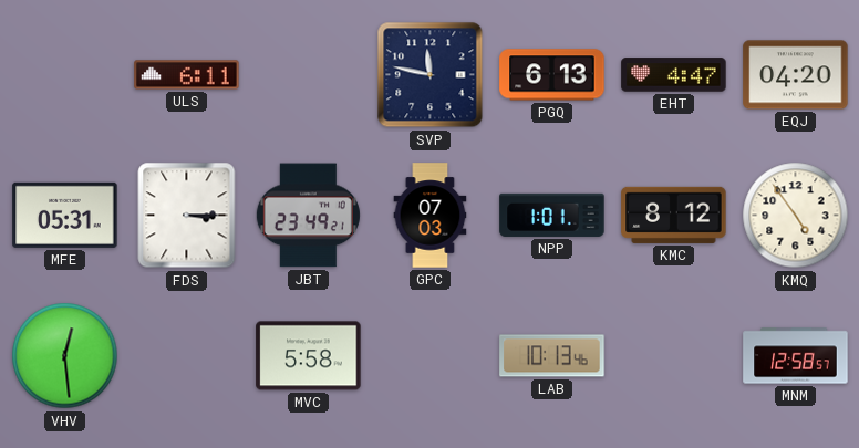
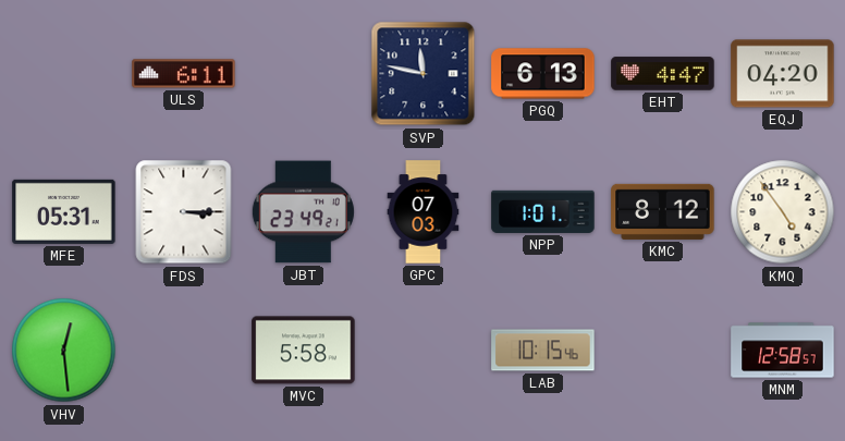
LAB: 10:13 -> 10:15 (543, 351)
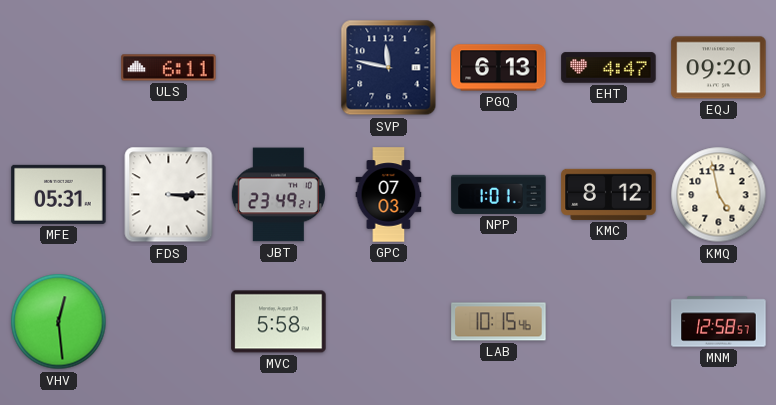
EQJ: 04:20 -> 09:20 (719, 68)
KMQ: 4:54 -> 4:58 (719, 195)
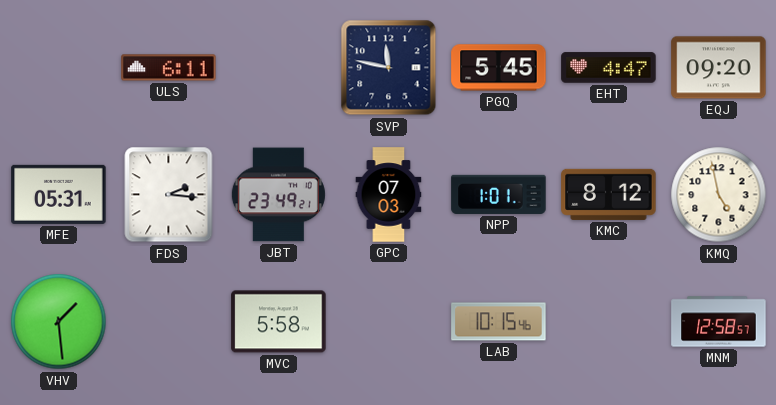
PGQ: 6:13 -> 5:45 (499, 68)
FDS: 3:15 -> 2:16 (169, 195)
VHV: 12:29 -> 1:29 (59, 322)
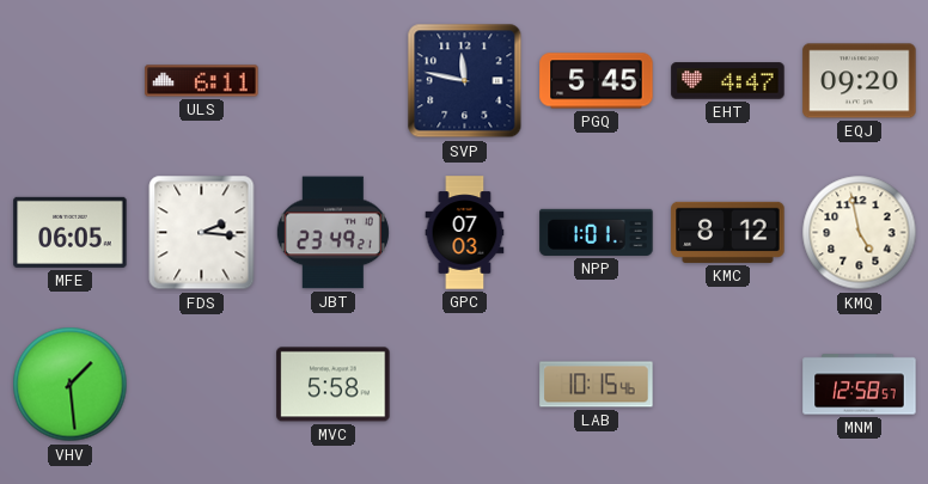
MFE: 05:31 -> 06:05 (71, 232)
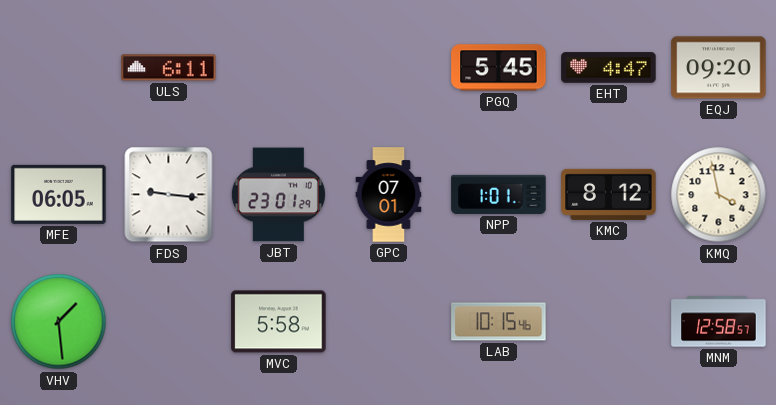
SVP: 11:47 -> none (465, 81)
FDS: 2:16 -> 9:16 (169, 195)
JBT: 23:49 -> 23:01 (278, 195)
GPC: 07:03 -> 07:01 (389, 195)
KMQ: 4:58 -> 3:58 (719, 195)
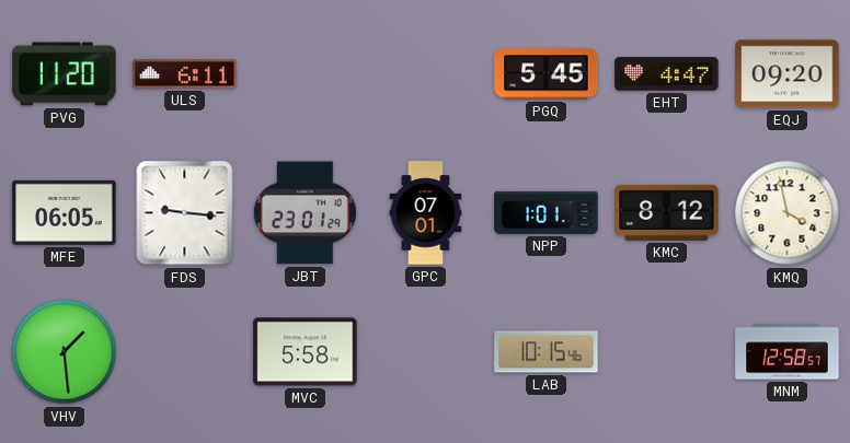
PVG: none -> 11:20 (65, 74)
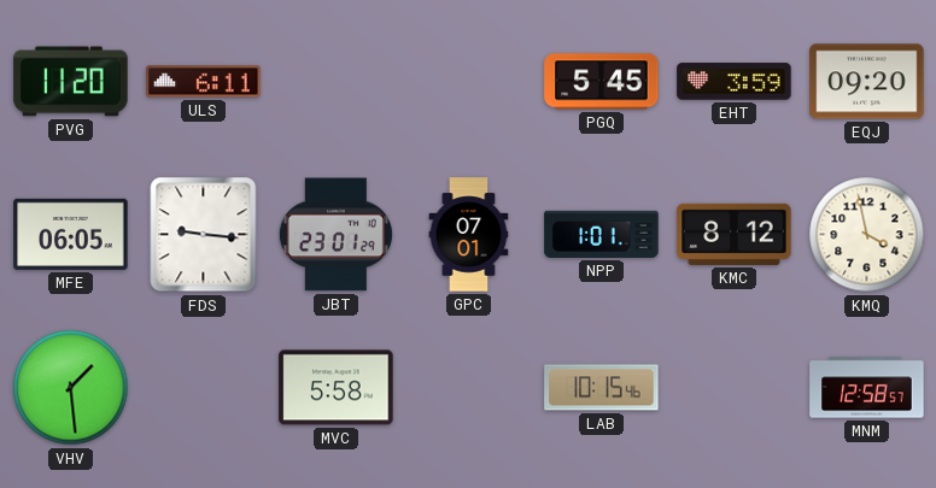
EHT: 4:47 -> 3:59 (735, 82)
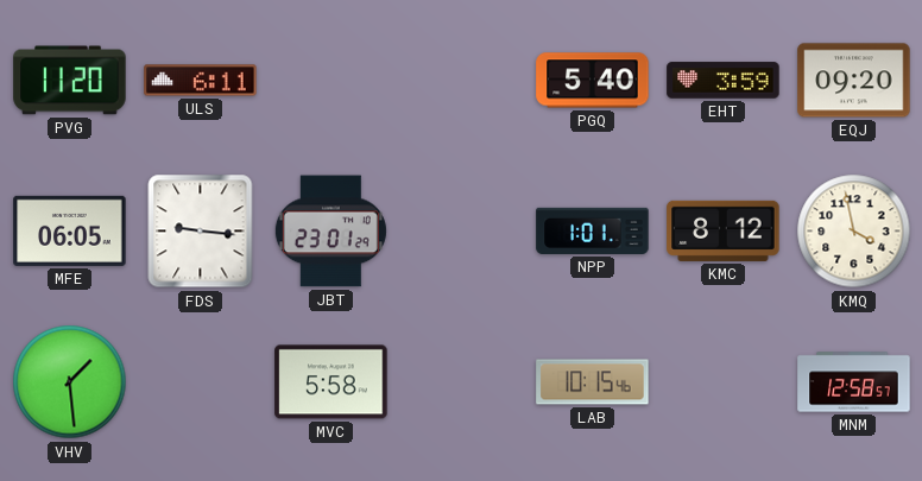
PGQ: 5:45 -> 5:40 (593, 81)
GPC: 07:01 -> none (469, 235)
